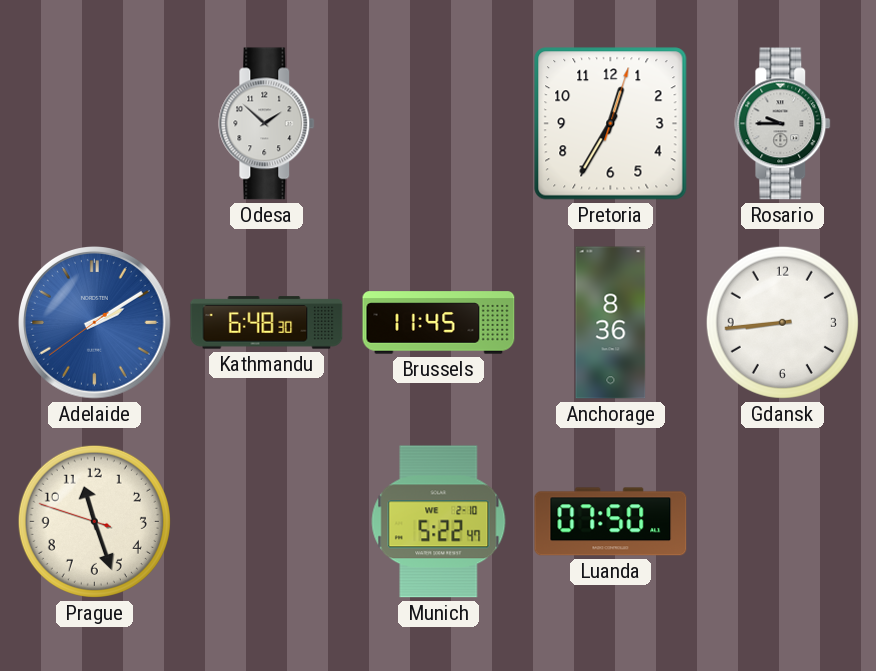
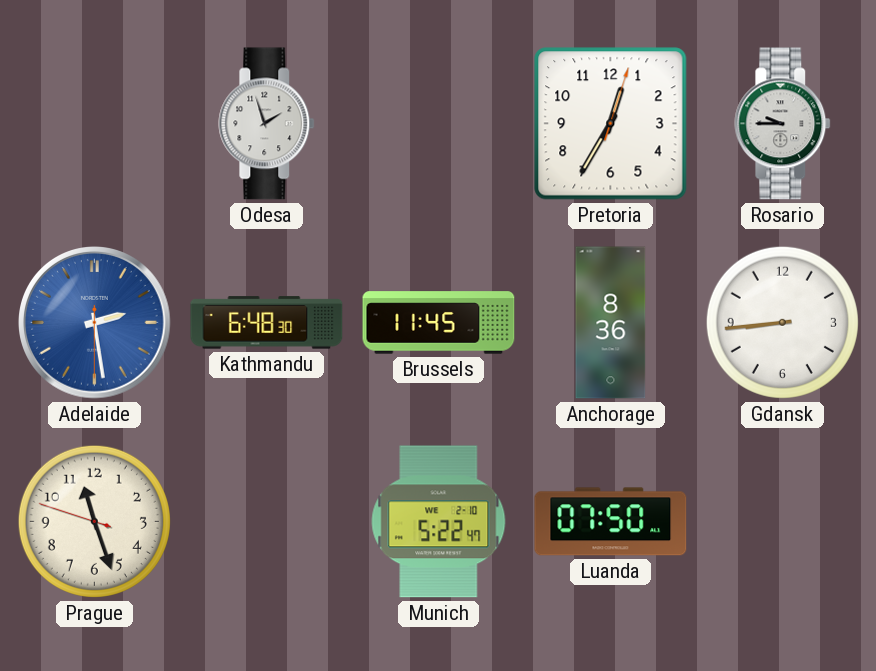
Odesa: 1:52 -> 1:57 (267, 124)
Adelaide: 2:09 -> 2:28 (95, 323)
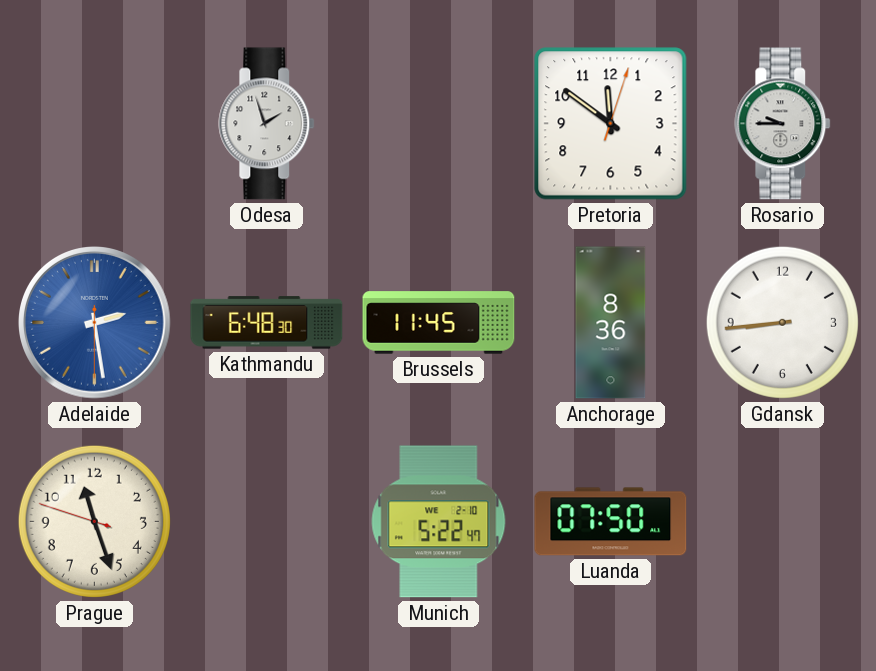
Pretoria: 12:35 -> 11:51 (611, 124)
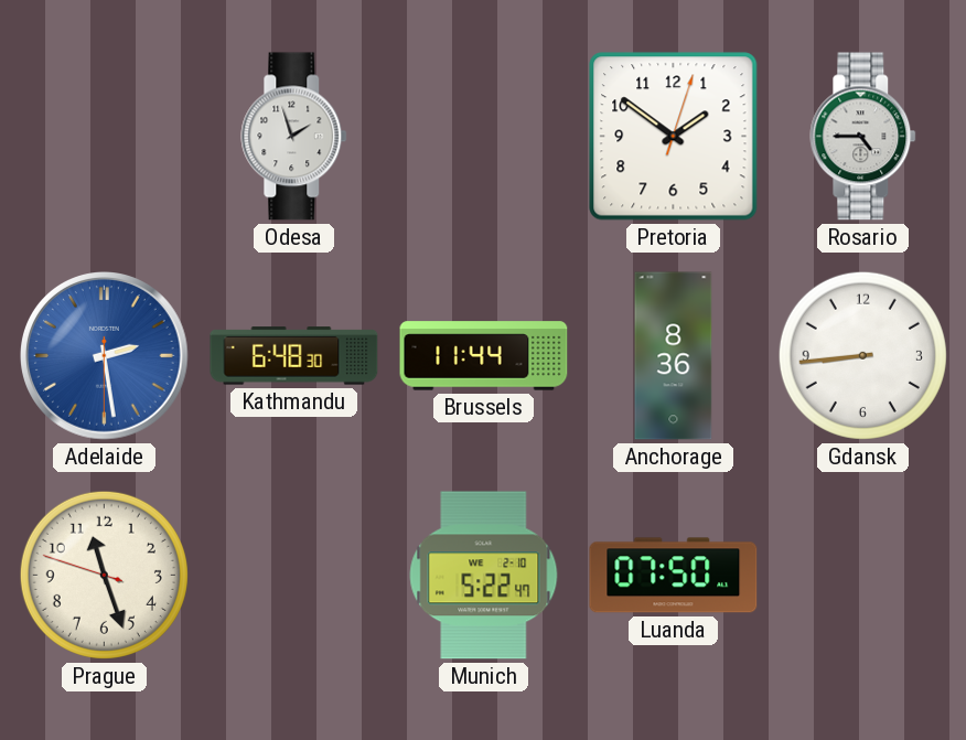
Pretoria: 11:51 -> 1:51 (674, 137)
Rosario: 9:45 -> 4:45 (863, 137)
Brussels: 11:45 -> 11:44 (484, 356)
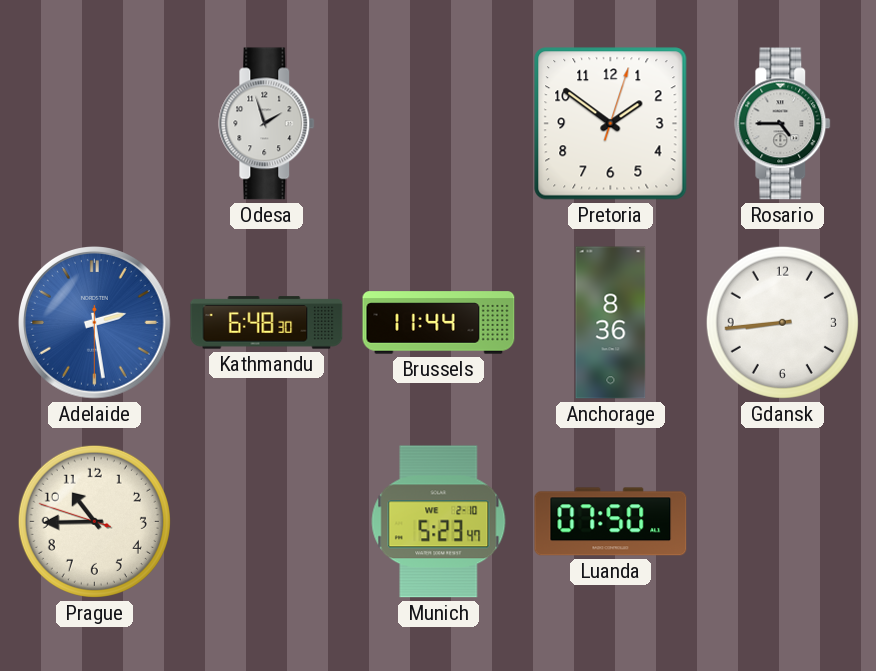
Prague: 11:26 -> 10:44 (94, 521)
Munich: 5:22 -> 5:23 (439, 522)
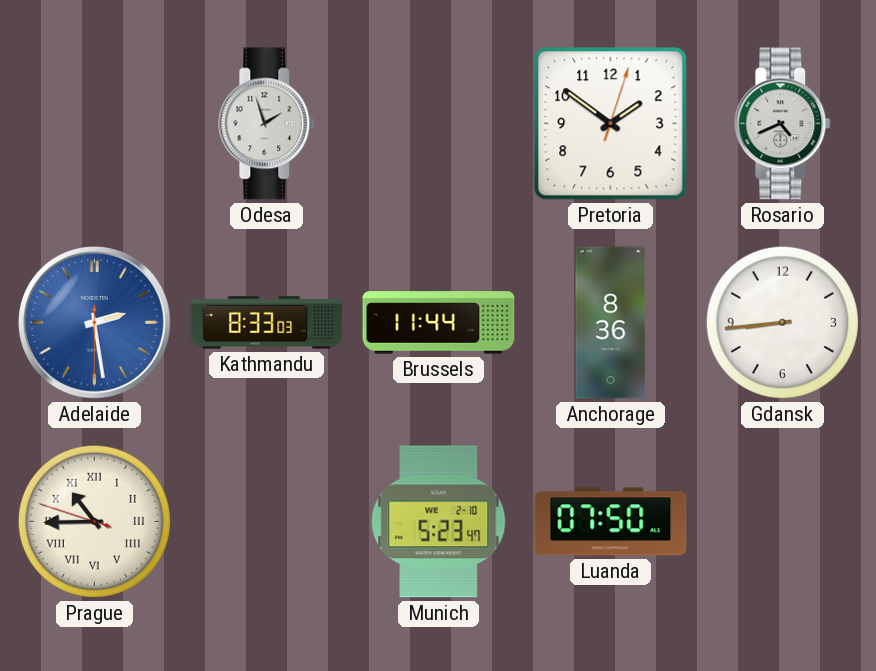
Rosario: 4:45 -> 4:41 (783, 124)
Kathmandu: 6:48 -> 8:33 (267, 323)
Prague numerals: Arabic -> Roman (94, 521)
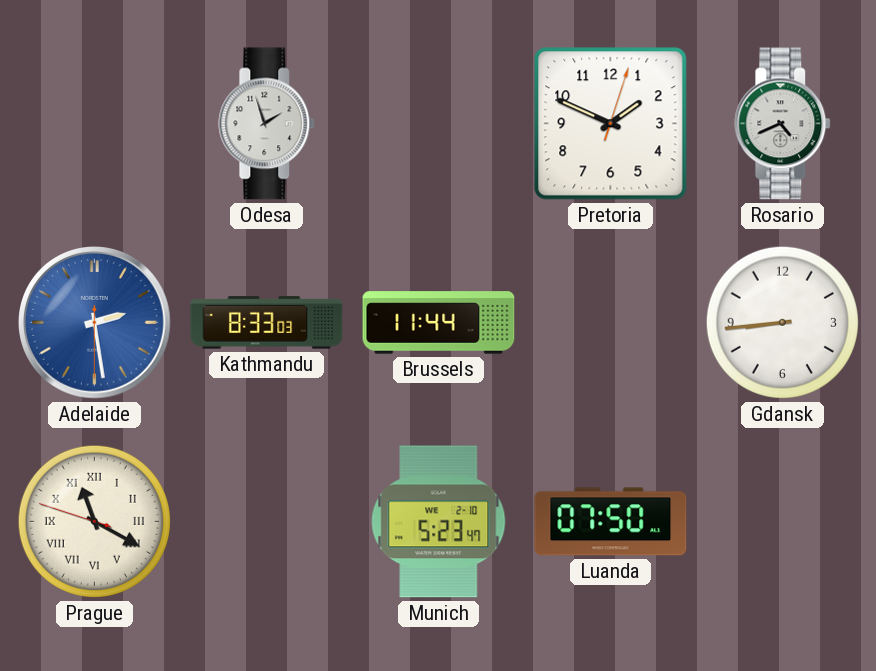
Pretoria: 1:51 -> 1:49 (611, 124)
Anchorage: 8:36 -> none (611, 323)
Prague: 10:44 -> 11:19 (94, 521)
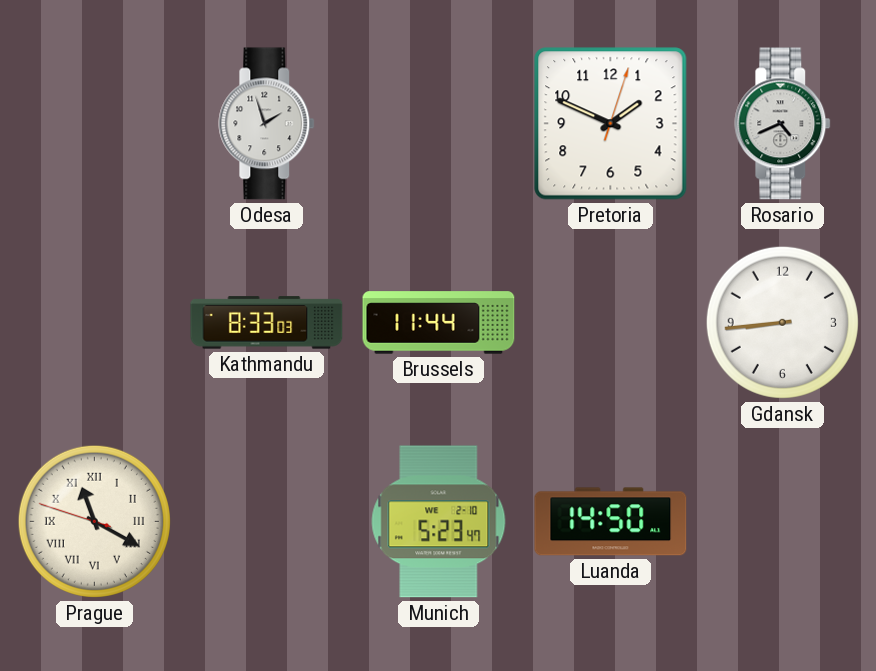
Adelaide: 2:28 -> none (95, 323)
Luanda: 07:50 -> 14:50 (611, 522)
